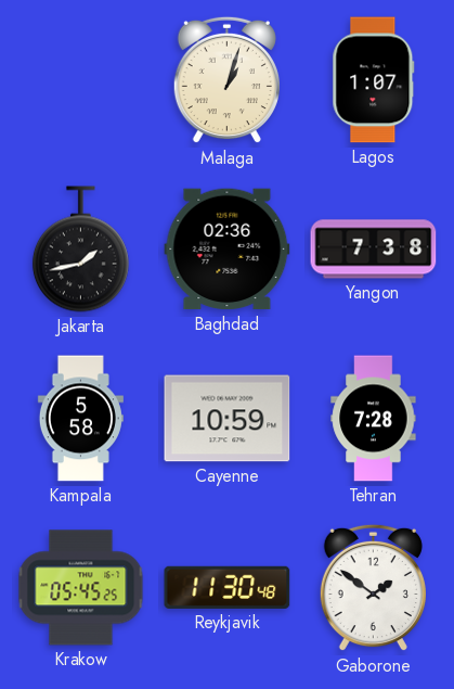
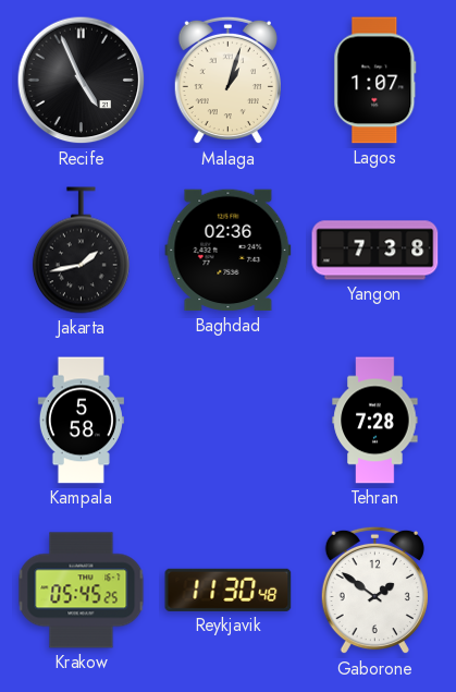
Recife: none -> 4:56 (82, 81)
Cayenne: 10:59 -> none (228, 419)
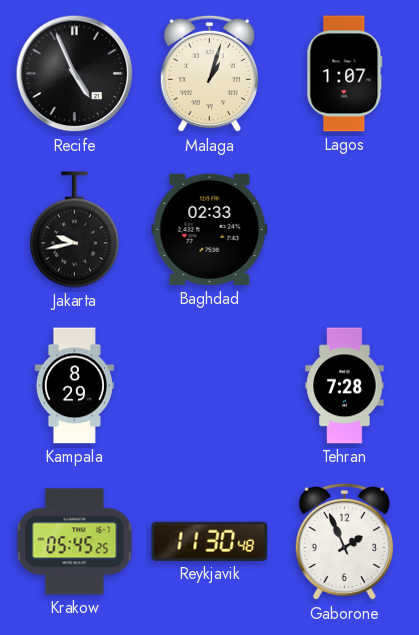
Jakarta: 1:43 -> 9:43 (74, 230)
Baghdad: 02:36 -> 02:33 (210, 230)
Yangon: 7:38 -> none (375, 251)
Kampala: 5:58 -> 8:29 (74, 386)
Gaborone: 1:51 -> 1:56 (344, 542)
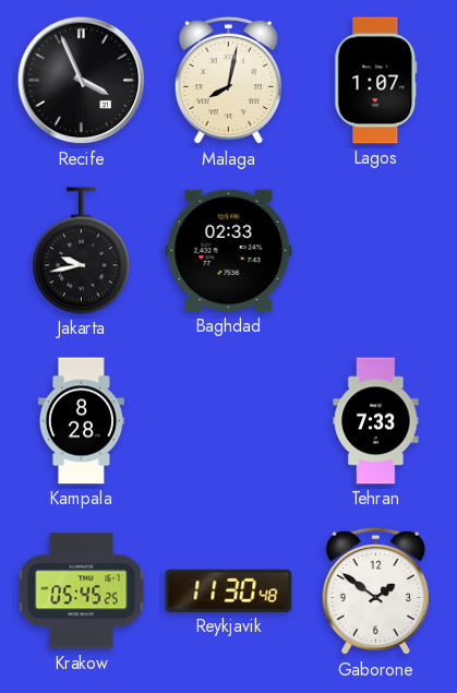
Recife: 4:56 -> 3:56 (82, 81)
Malaga: 1:03 -> 8:02 (228, 81)
Kampala: 8:29 -> 8:28 (81, 421)
Tehran: 7:28 -> 7:33 (376, 421)
Gaborone: 1:56 -> 1:51 (375, 592)
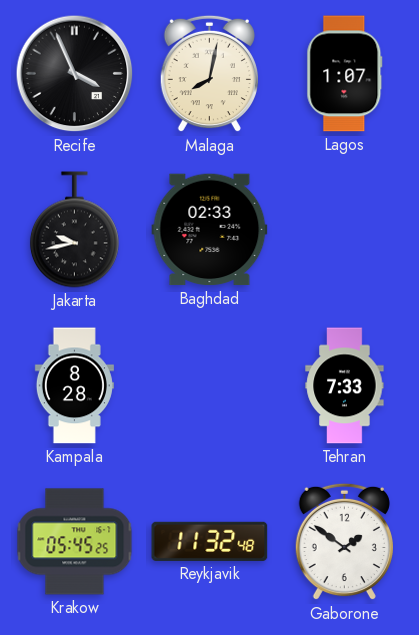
Reykjavik: 11:30 -> 11:32 (210, 541)
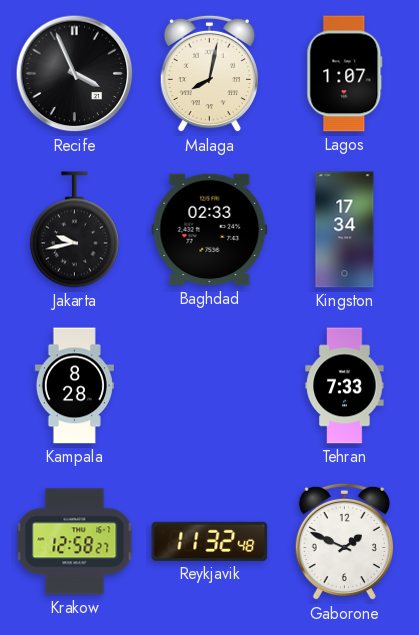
Kingston: none -> 17:34 (345, 230)
Krakow: 05:45 -> 12:58 (75, 542)
Gaborone: 1:51 -> 1:49 (344, 542)
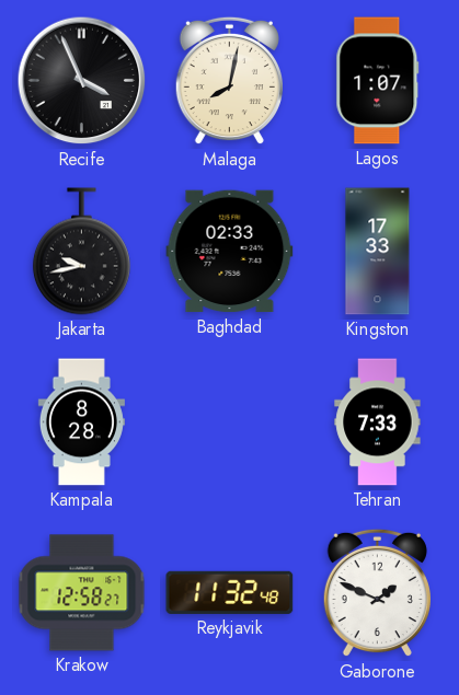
Kingston: 17:34 -> 17:33 (378, 252)
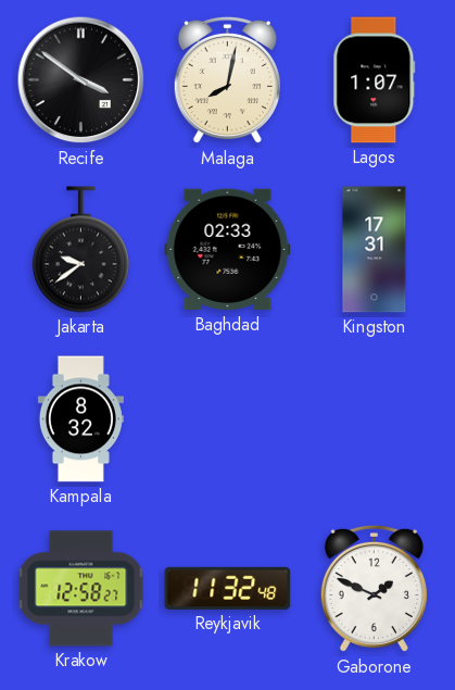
Recife: 3:56 -> 3:51 (81, 80)
Jakarta: 9:43 -> 9:39 (80, 250)
Kingston: 17:33 -> 17:31 (375, 250)
Kampala: 8:28 -> 8:32 (80, 419)
Tehran: 7:33 -> none (378, 422)
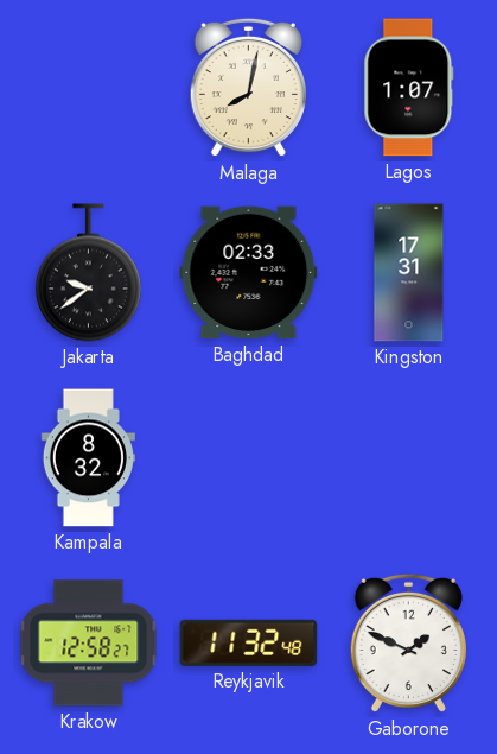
Recife: 3:51 -> none (81, 80)
